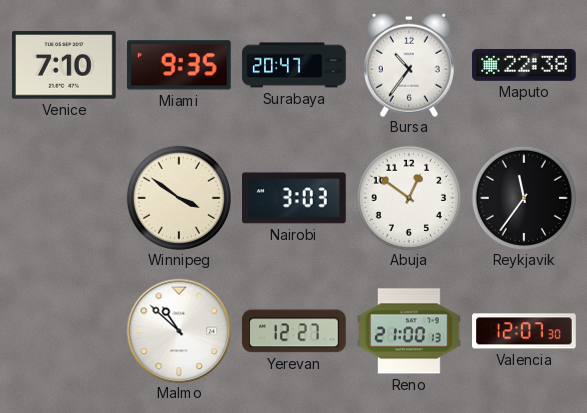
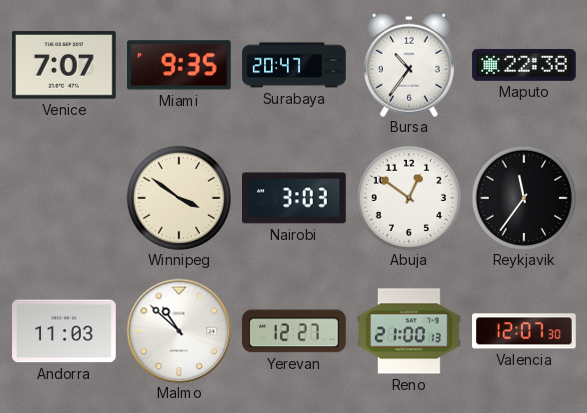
Venice: 7:10 -> 7:07 (65, 65)
Andorra: none -> 11:03 (64, 331)
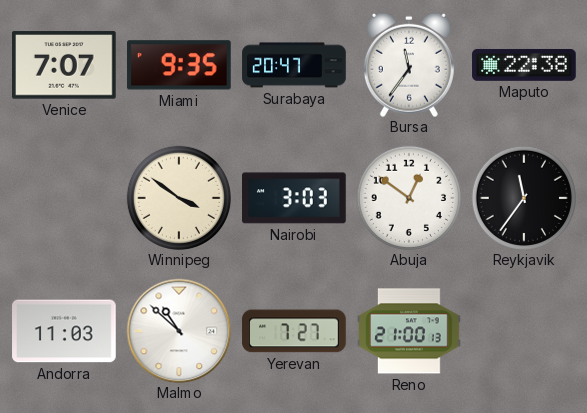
Bursa: 10:36 -> 11:36 (409, 65)
Yerevan: 12:27 -> 7:27 (294, 331)
Valencia: 12:07 -> none (524, 331)
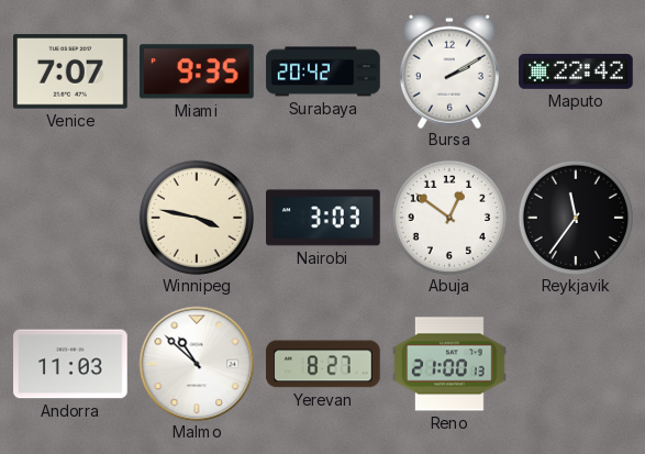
Surabaya: 20:47 -> 20:42 (323, 71)
Bursa: 11:36 -> 2:10 (449, 71)
Maputo: 22:38 -> 22:42 (576, 71)
Winnipeg: 3:51 -> 3:47 (197, 218)
Yerevan: 7:27 -> 8:27 (323, 364)
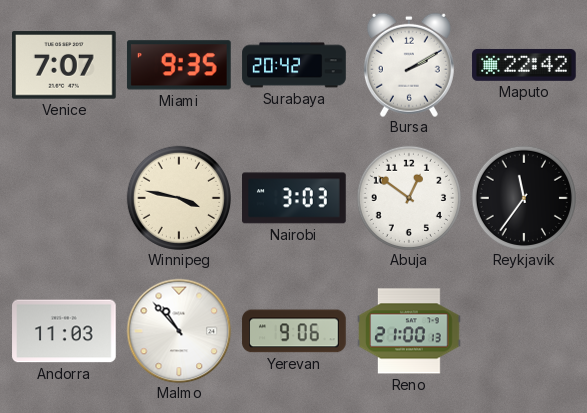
Malmo: 10:52 -> 10:53 (179, 331)
Yerevan: 8:27 -> 9:06 (294, 331)
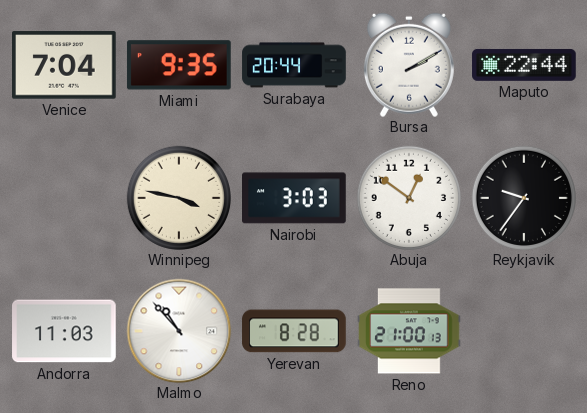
Venice: 7:07 -> 7:04 (65, 65)
Surabaya: 20:42 -> 20:44 (294, 65)
Maputo: 22:42 -> 22:44 (524, 65)
Reykjavik: 11:36 -> 9:36 (524, 198)
Yerevan: 9:06 -> 8:28 (294, 331)
